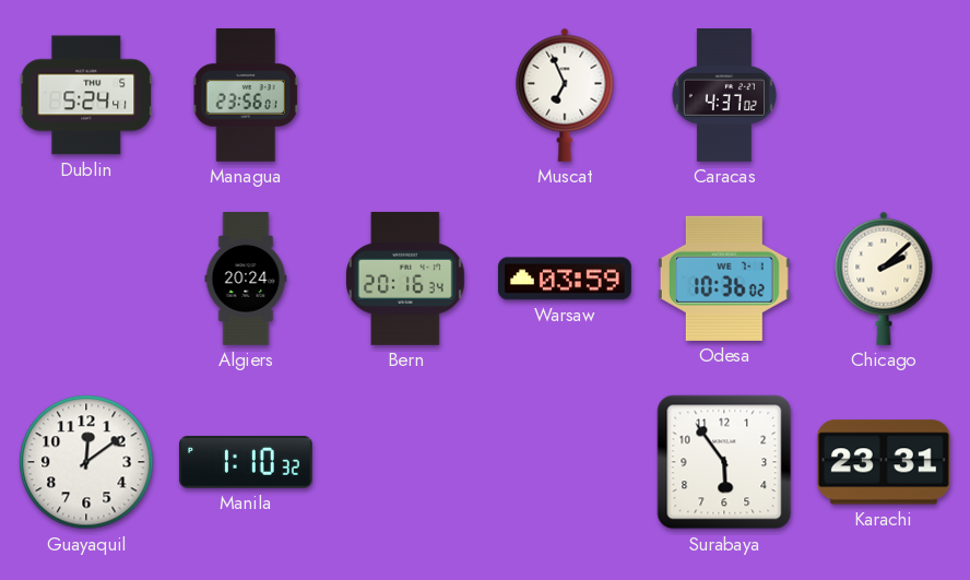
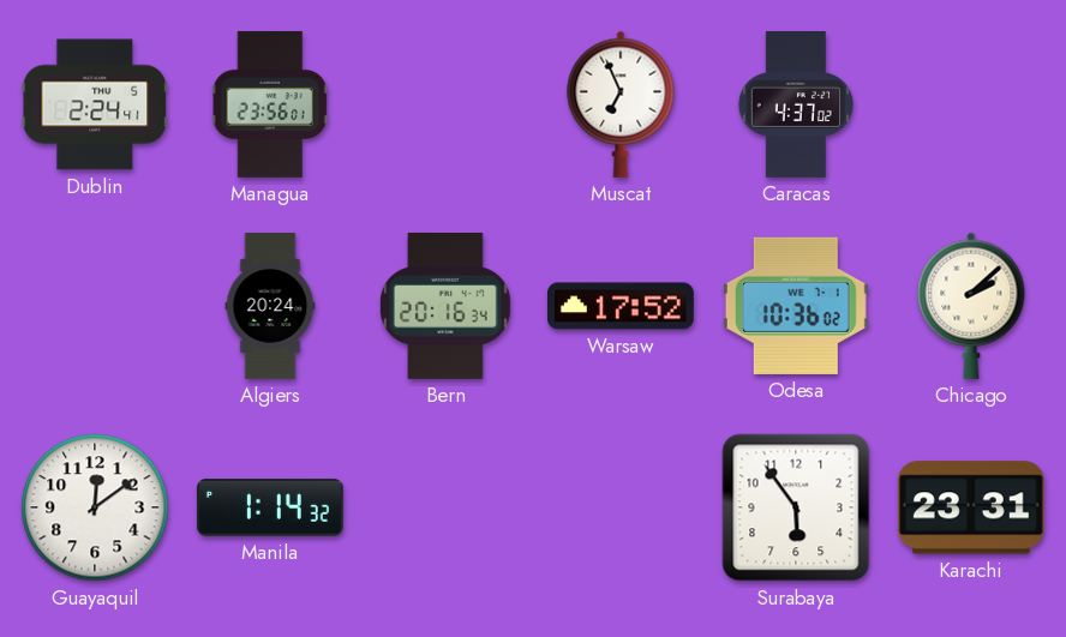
Dublin: 5:24 -> 2:24 (95, 104)
Warsaw: 03:59 -> 17:52 (621, 306)
Manila: 1:10 -> 1:14 (270, 507)
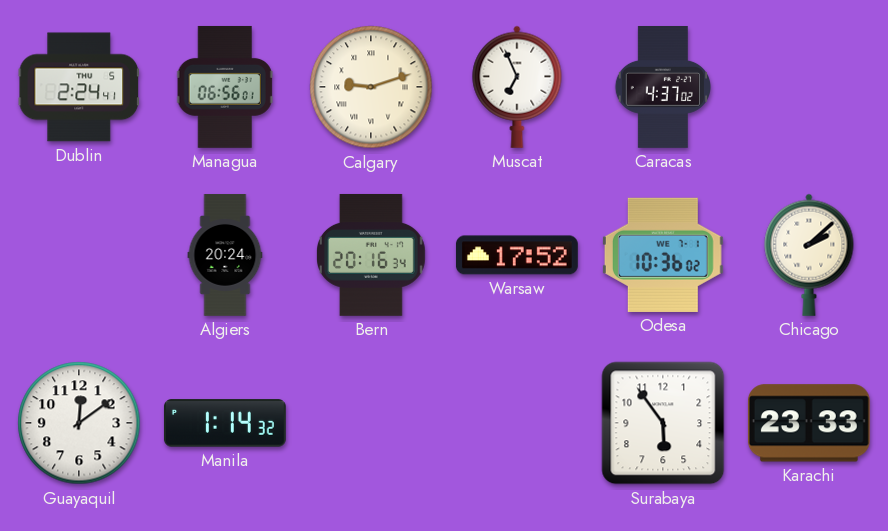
Managua: 23:56 -> 06:56 (225, 87)
Calgary: none -> 9:12 (371, 87)
Karachi: 23:31 -> 23:33 (809, 423)
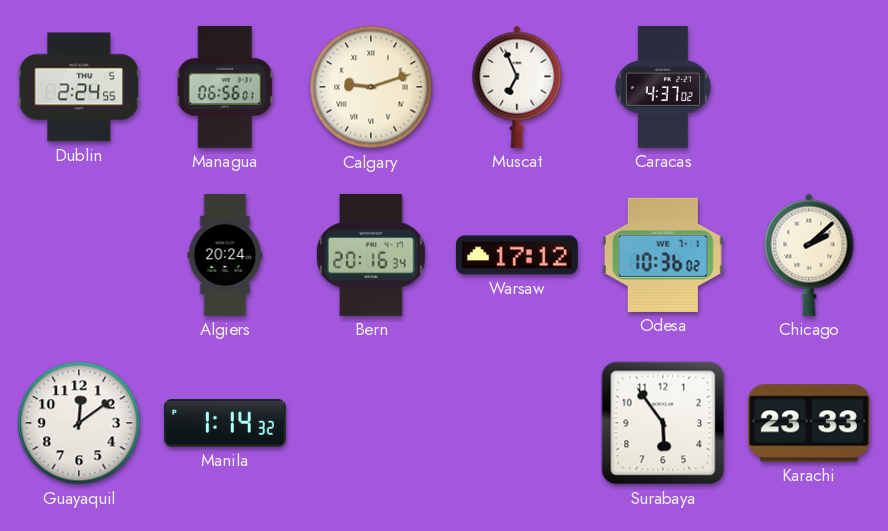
Dublin: 2:24:41 -> 2:24:55 (79, 87)
Warsaw: 17:52 -> 17:12 (517, 255)
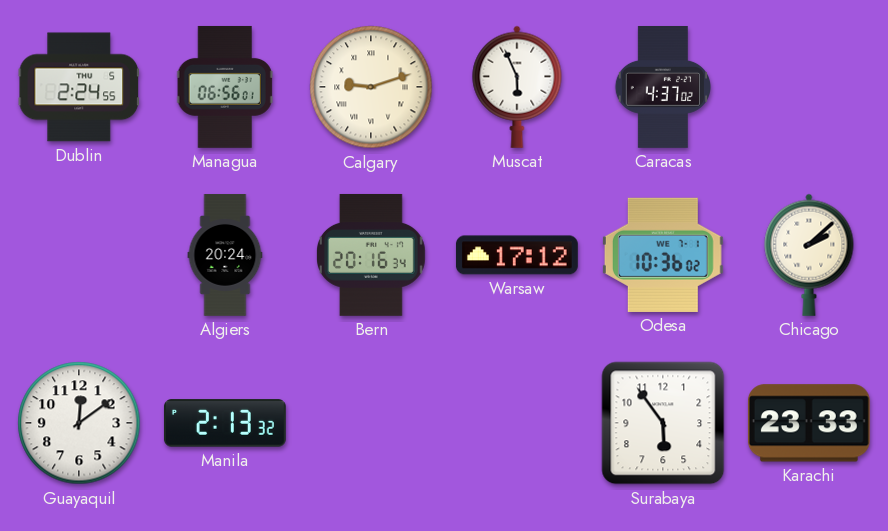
Muscat: 6:56 -> 5:56 (517, 87)
Manila: 1:14 -> 2:13 (225, 423)
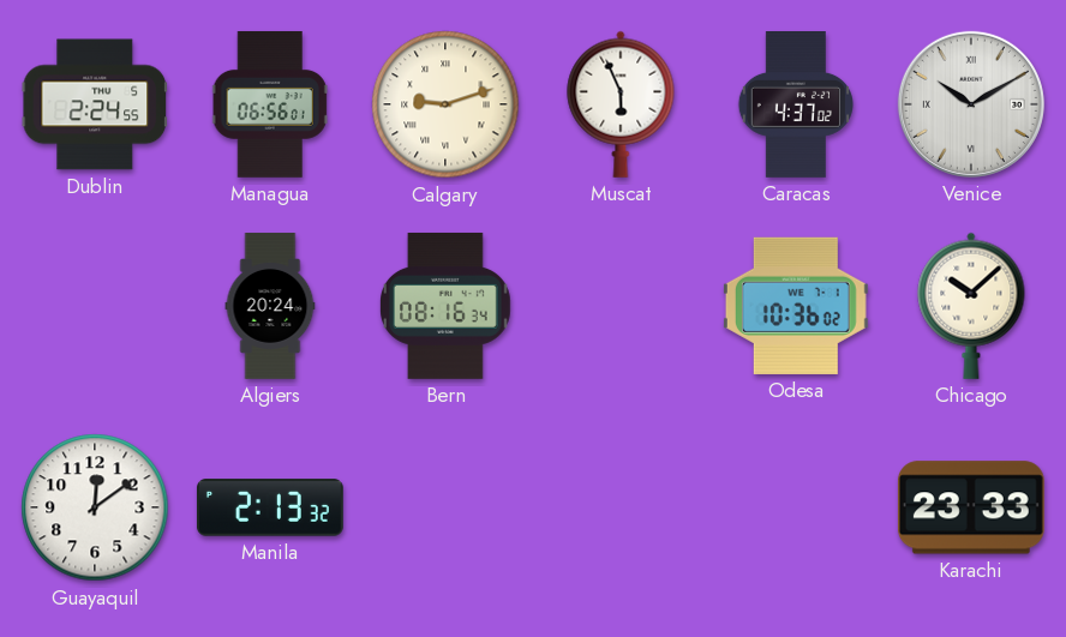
Venice: none -> 10:10 (971, 104)
Bern: 20:16 -> 08:16 (447, 306)
Warsaw: 17:12 -> none (517, 255)
Chicago: 2:08 -> 10:08 (971, 306)
Surabaya: 5:54 -> none (663, 423)
